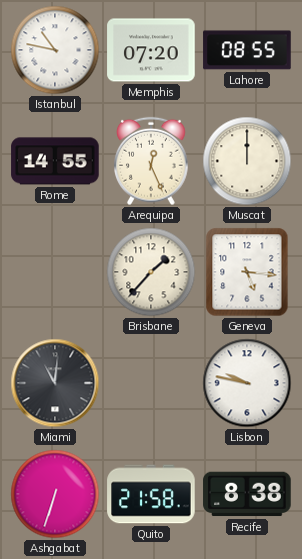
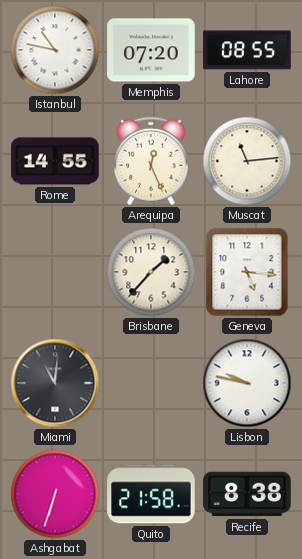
Muscat: 12:00 -> 11:14 (247, 161)
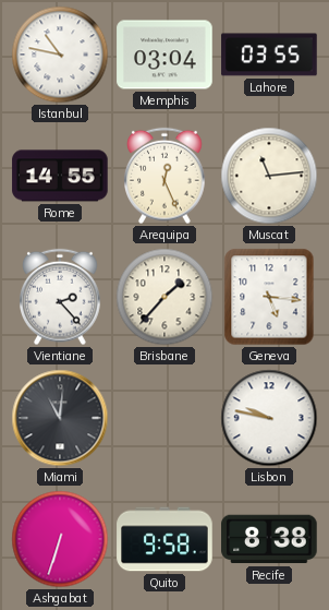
Memphis: 07:20 -> 03:04 (164, 55)
Lahore: 08:55 -> 03:55 (269, 55)
Vientiane: none -> 2:23 (61, 297)
Quito: 21:58 -> 9:58 (164, 539)
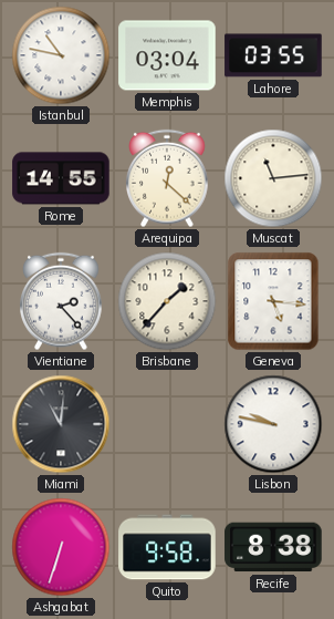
Arequipa: 12:26 -> 12:22 (168, 178)
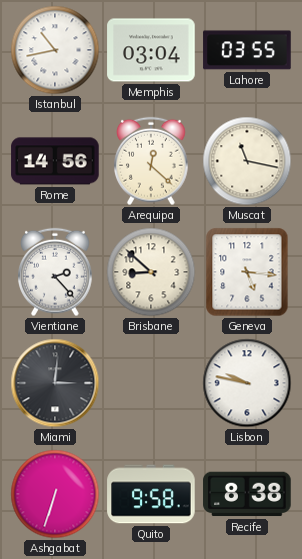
Istanbul: 10:47 -> 10:43 (55, 50)
Rome: 14:55 -> 14:56 (55, 161)
Muscat: 11:14 -> 11:17 (247, 161)
Brisbane: 1:37 -> 8:52 (151, 272)
Miami: 11:01 -> 3:01 (55, 383)
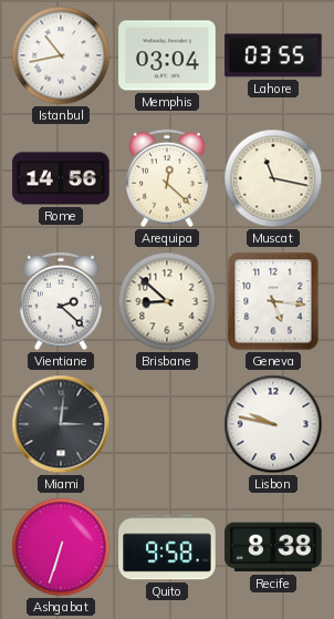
Vientiane: 2:23 -> 2:22 (62, 301)
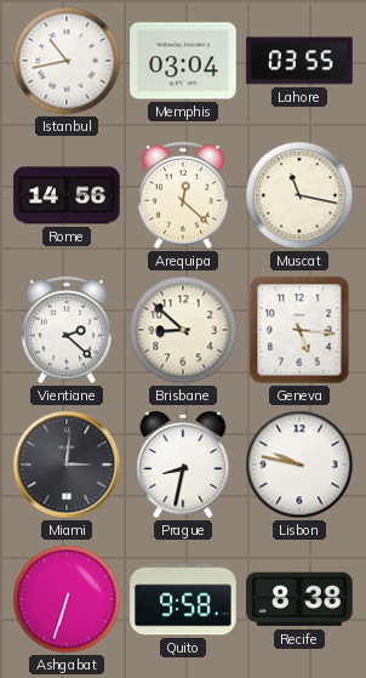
Prague: none -> 8:32 (183, 465)
